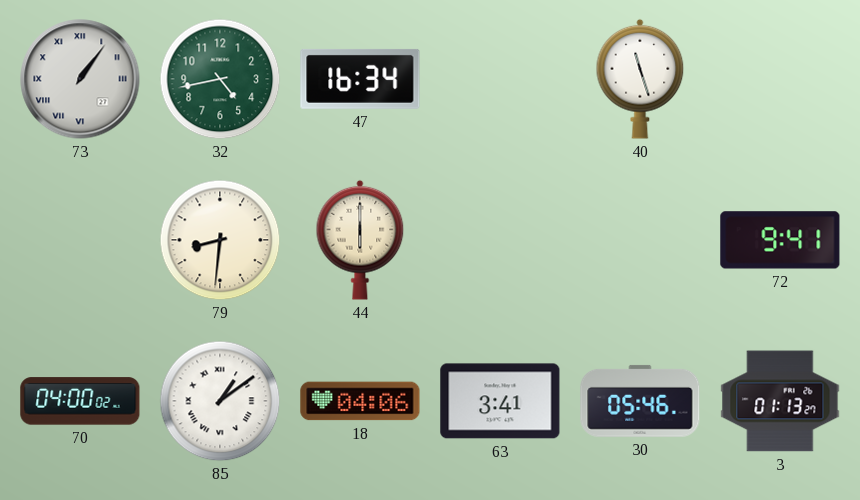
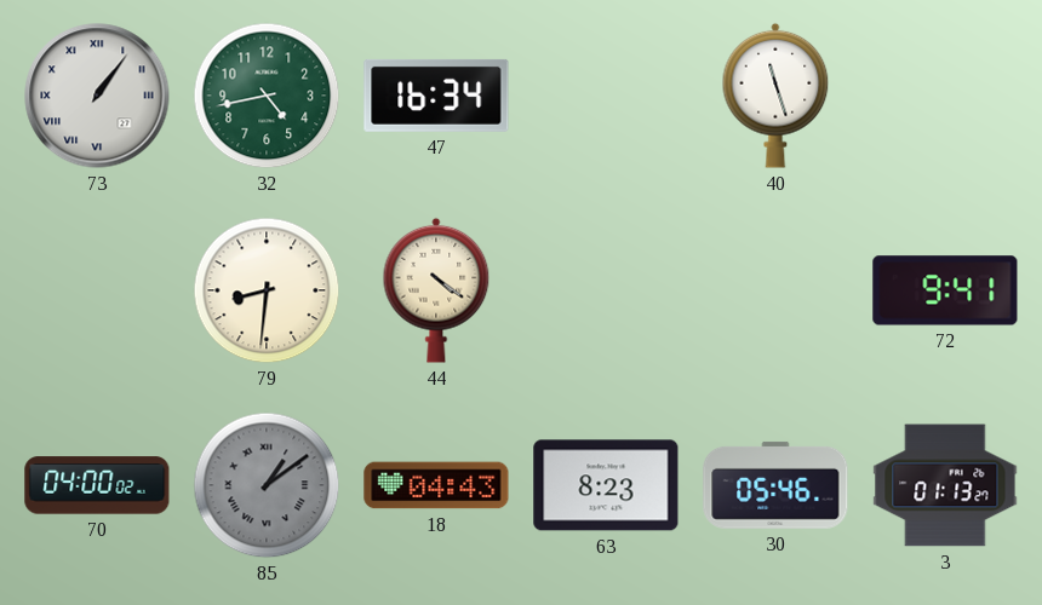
44: 6:00 -> 4:21 (436, 290)
85 dial: white -> grey (267, 485)
18: 04:06 -> 04:43 (436, 485)
63: 3:41 -> 8:23 (606, 485)
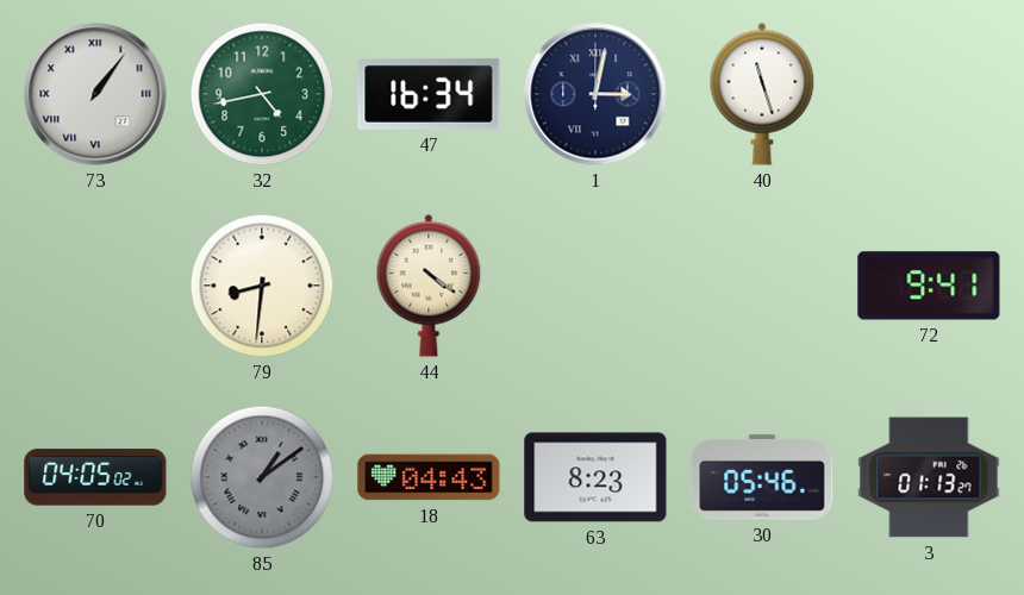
1: none -> 3:02 (595, 94)
70: 04:00 -> 04:05 (95, 477)
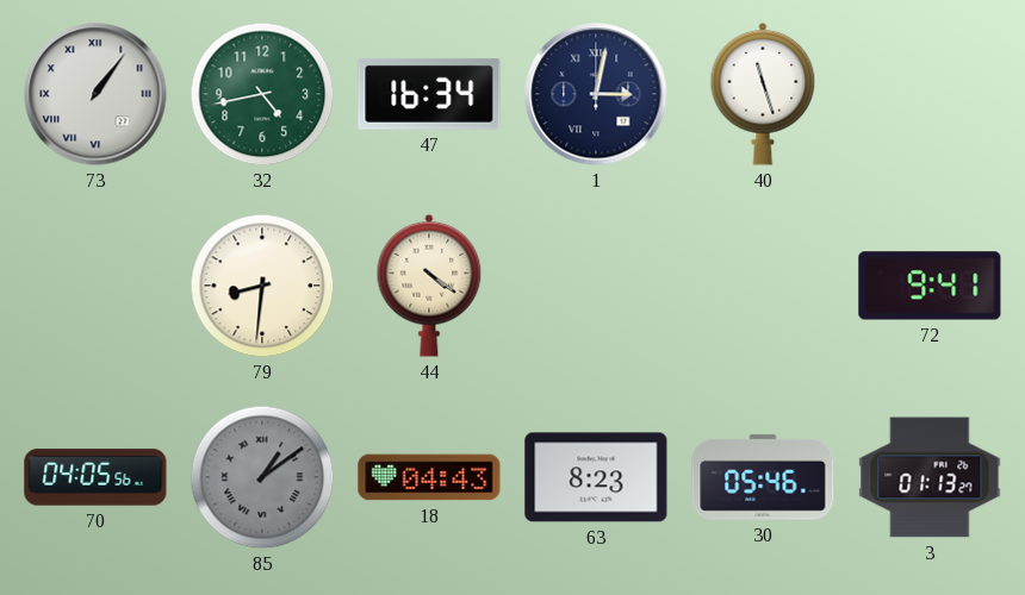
70: 04:05:02 -> 04:05:56 (95, 477)
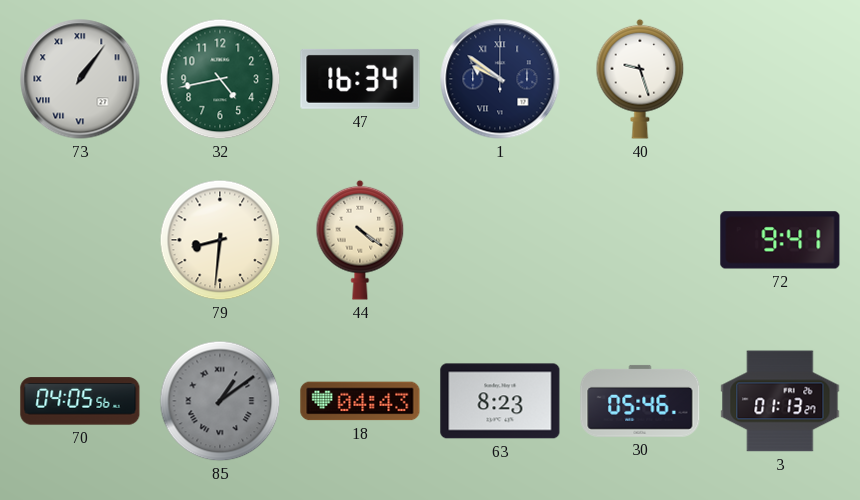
1: 3:02 -> 9:51 (500, 79)
40: 11:27 -> 9:27 (640, 79)
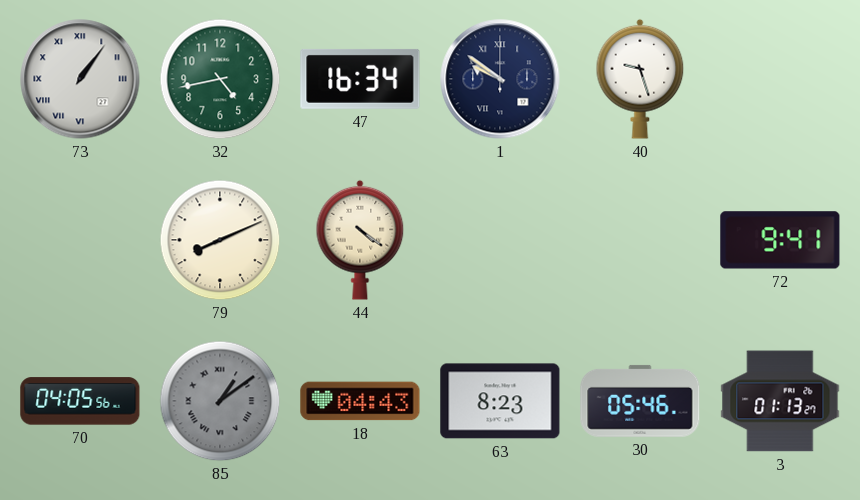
79: 8:31 -> 8:11 (220, 240)
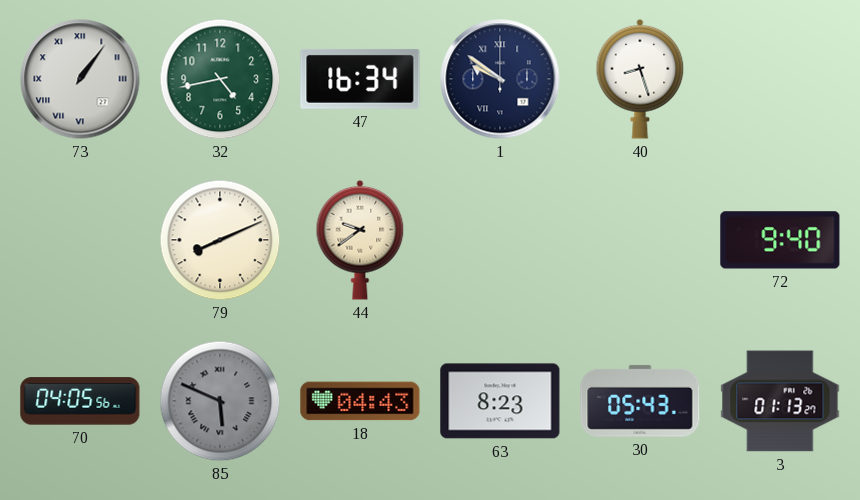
40: 9:27 -> 8:27 (640, 79)
44: 4:21 -> 9:39 (360, 240)
72: 9:41 -> 9:40 (780, 240)
85: 1:09 -> 5:49 (220, 401)
30: 05:46 -> 05:43 (640, 401)
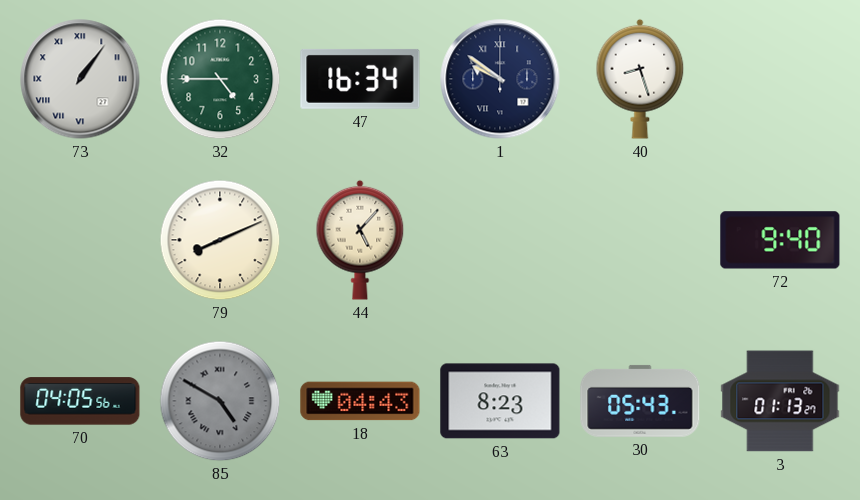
32: 4:43 -> 4:45 (220, 79)
44: 9:39 -> 5:07 (360, 240)
85: 5:49 -> 4:50 (220, 401)
